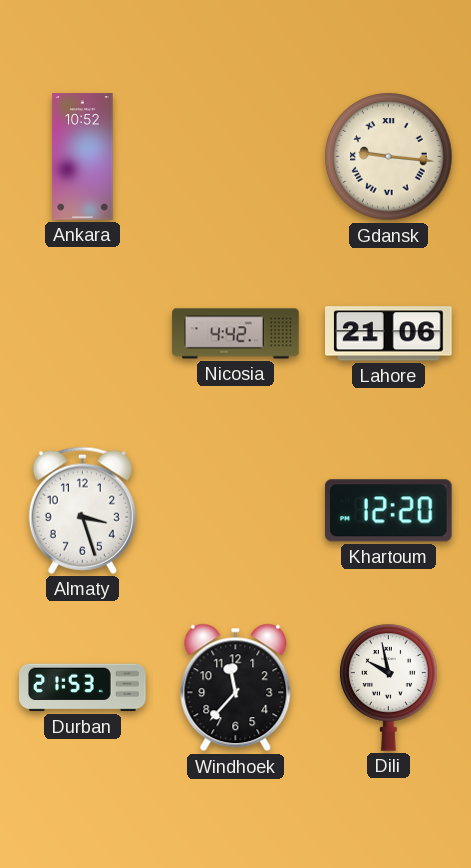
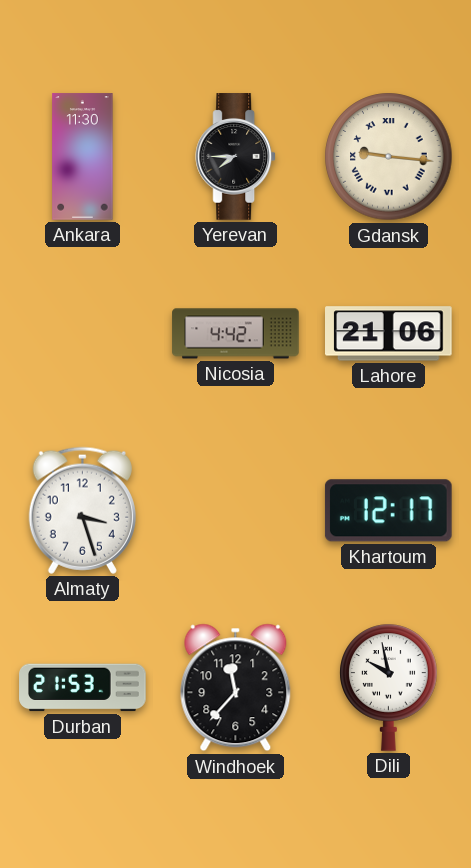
Ankara: 10:52 -> 11:30 (83, 157)
Yerevan: none -> 7:45 (236, 157)
Khartoum: 12:20 -> 12:17 (388, 511)
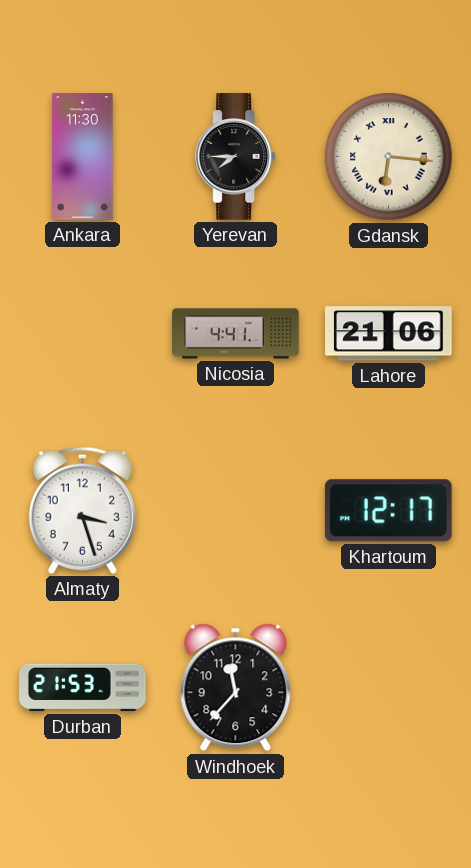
Gdansk: 9:16 -> 6:16 (389, 157)
Nicosia: 4:42 -> 4:41 (236, 334)
Dili: 9:58 -> none (389, 687)
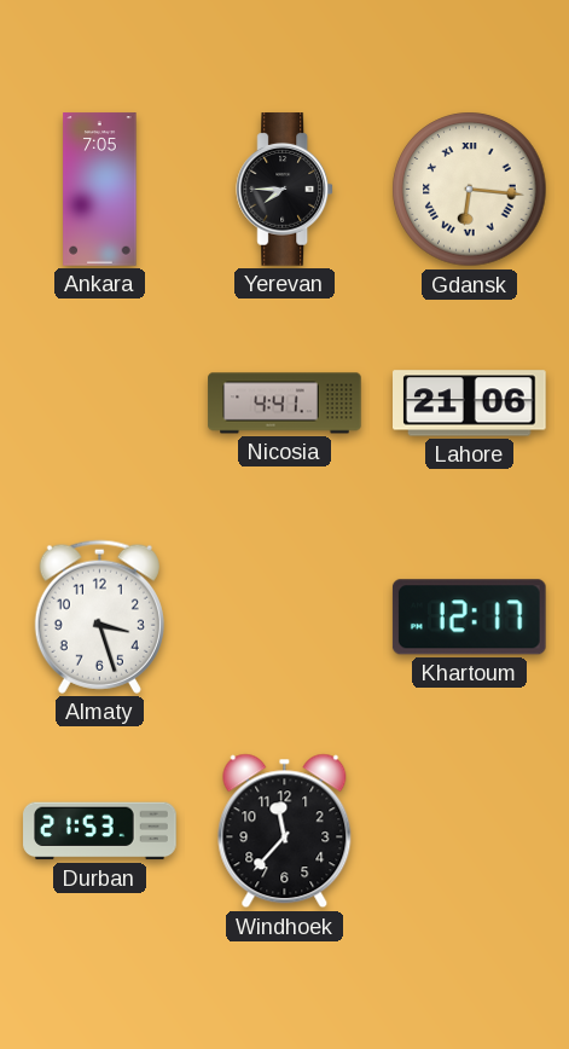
Ankara: 11:30 -> 7:05 (100, 190)
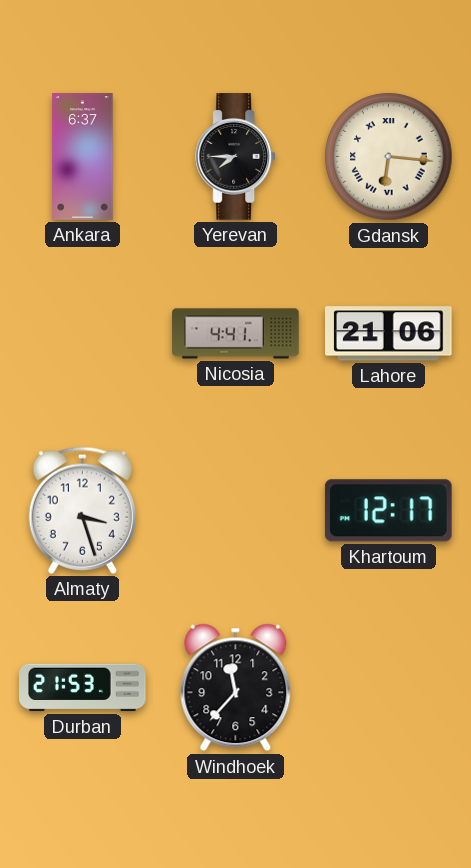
Ankara: 7:05 -> 6:37 (83, 157)
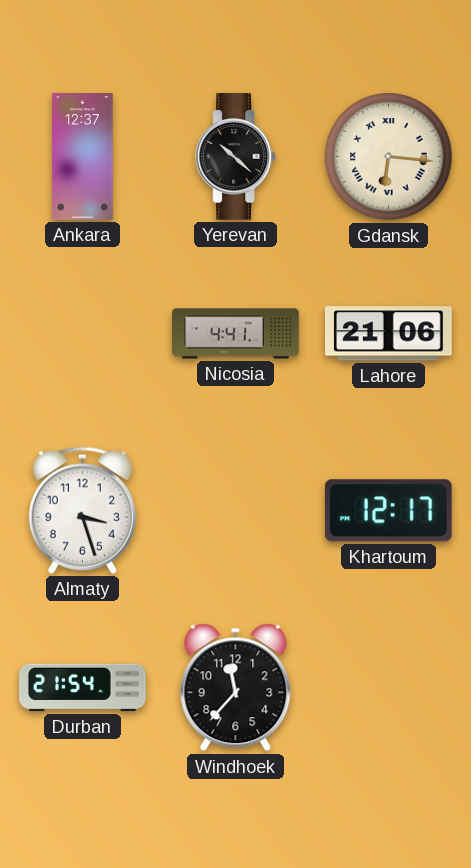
Ankara: 6:37 -> 12:37 (83, 157)
Yerevan: 7:45 -> 10:22 (236, 157)
Durban: 21:53 -> 21:54 (83, 688)
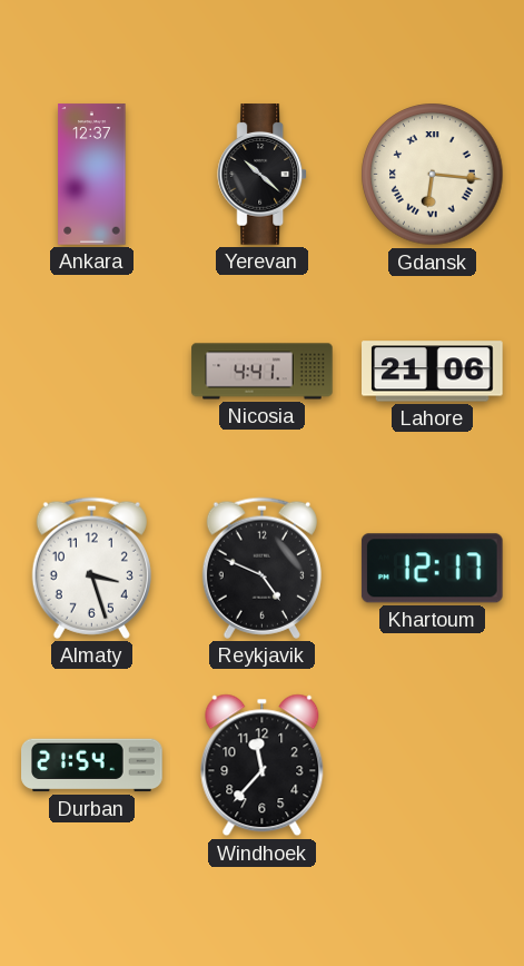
Reykjavik: none -> 4:49 (261, 568)
